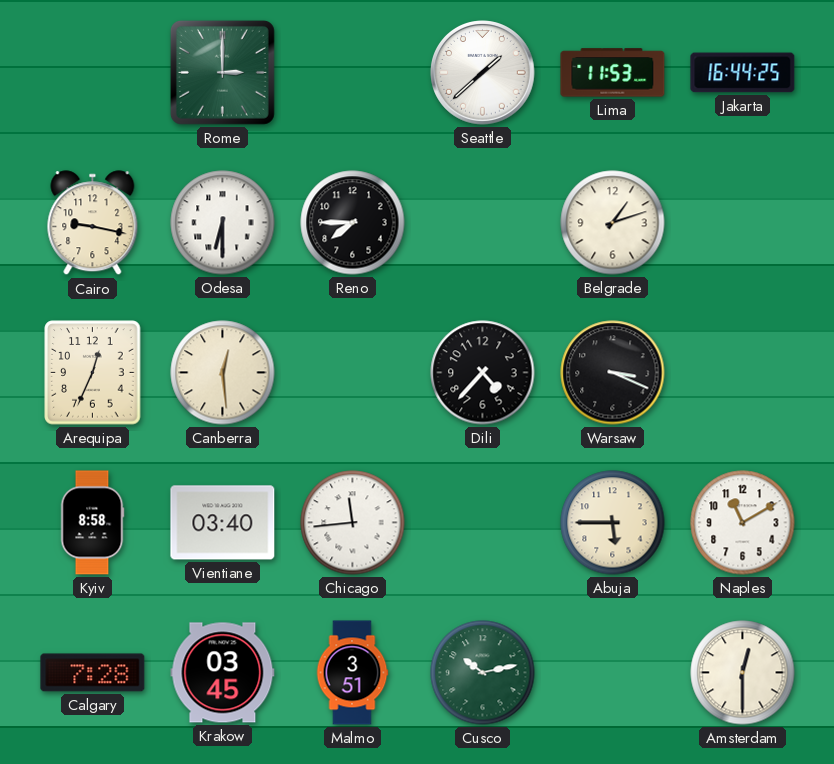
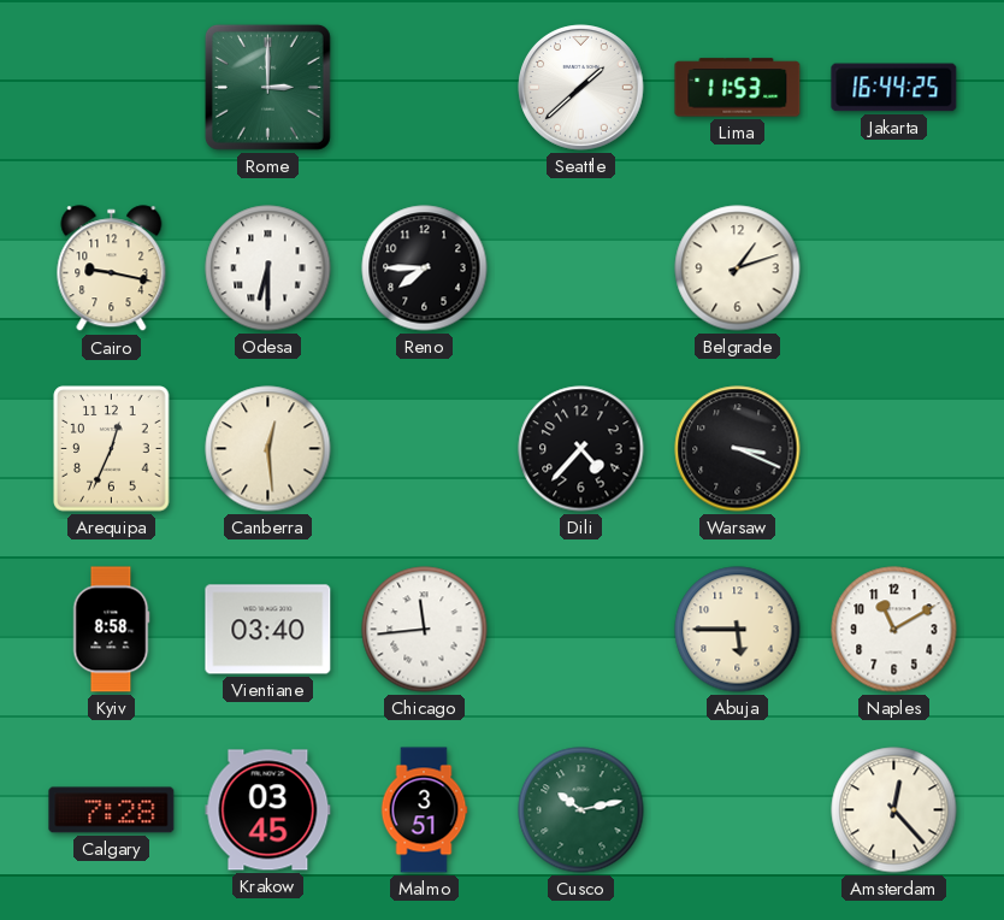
Amsterdam: 12:30 -> 12:23 (894, 810)
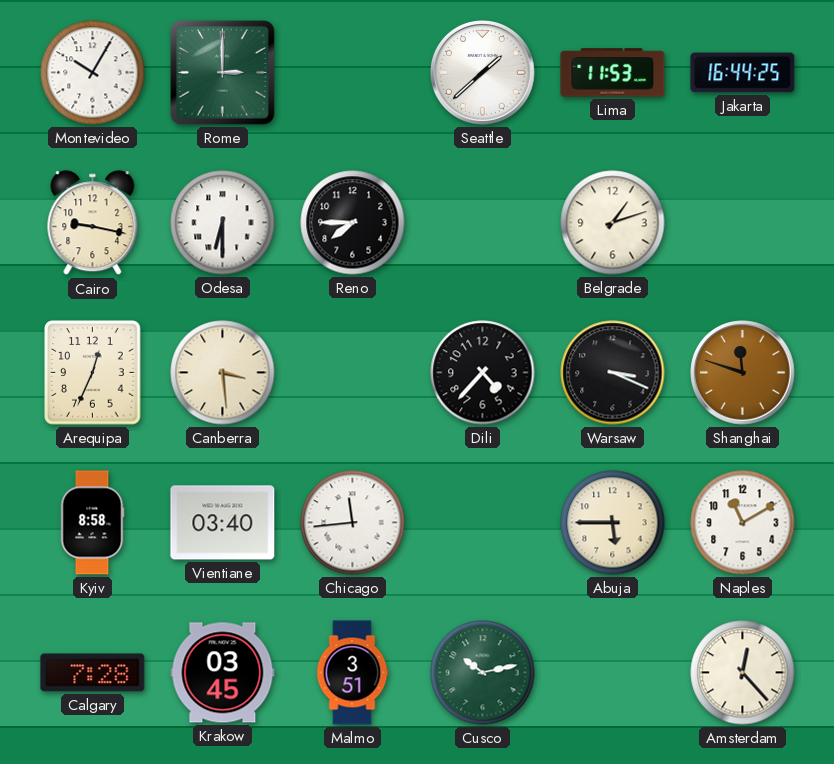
Montevideo: none -> 10:05 (93, 73)
Canberra: 12:29 -> 3:29 (223, 373)
Shanghai: none -> 11:48 (743, 373)
